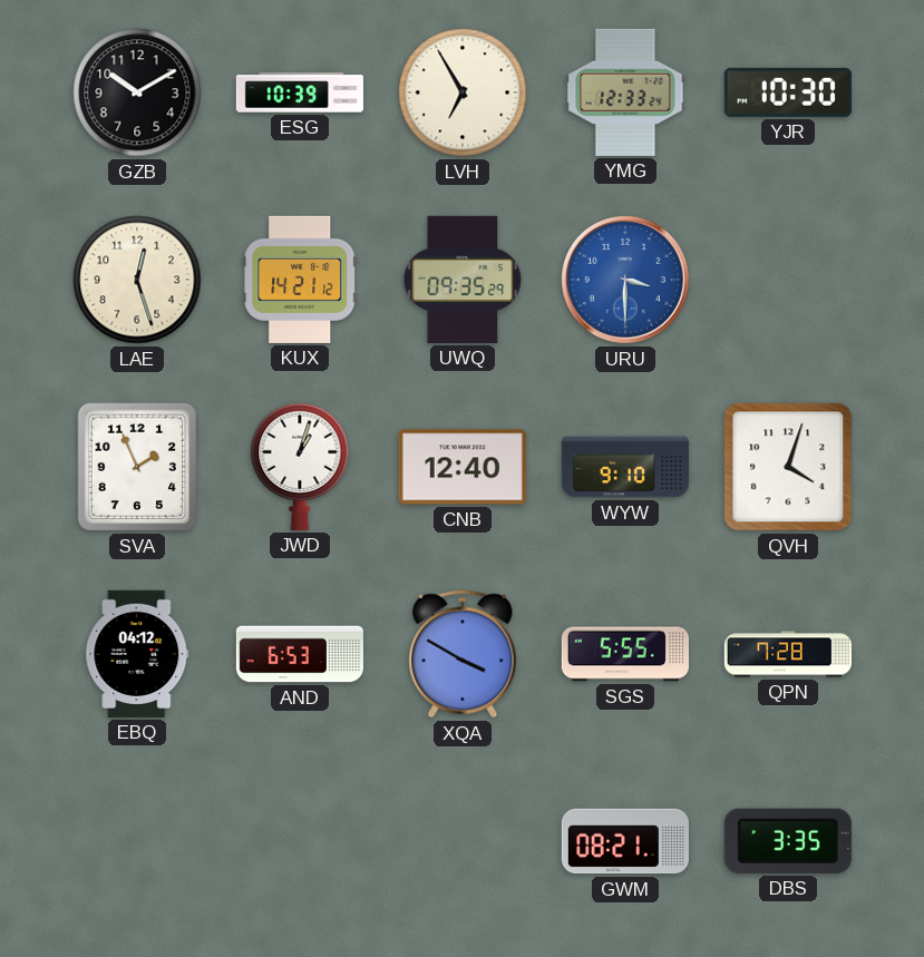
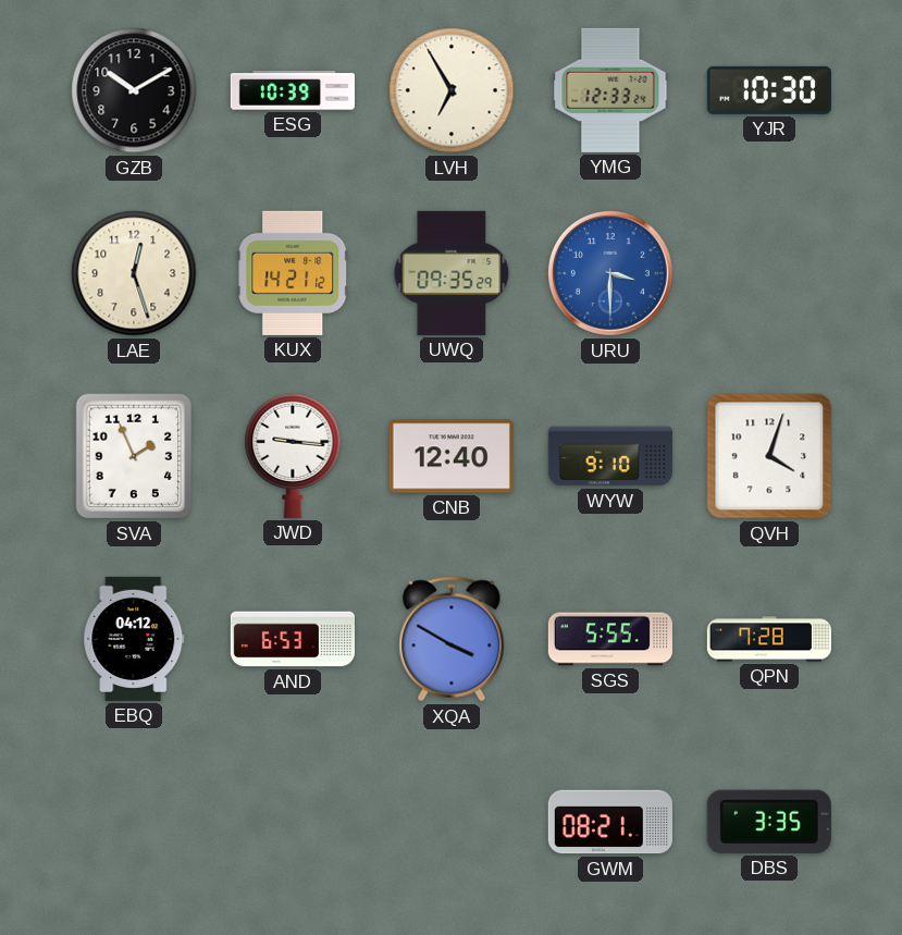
JWD: 1:03 -> 9:16 (293, 456)
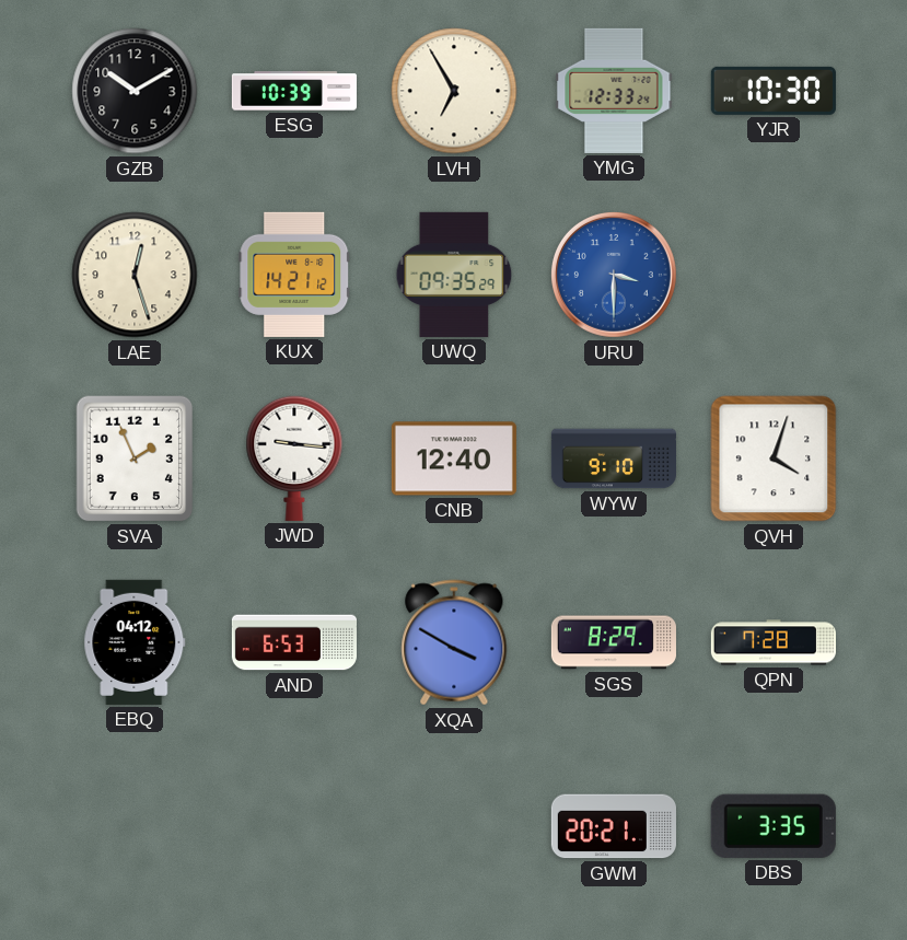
SGS: 5:55 -> 8:29 (614, 642)
GWM: 08:21 -> 20:21 (614, 826)
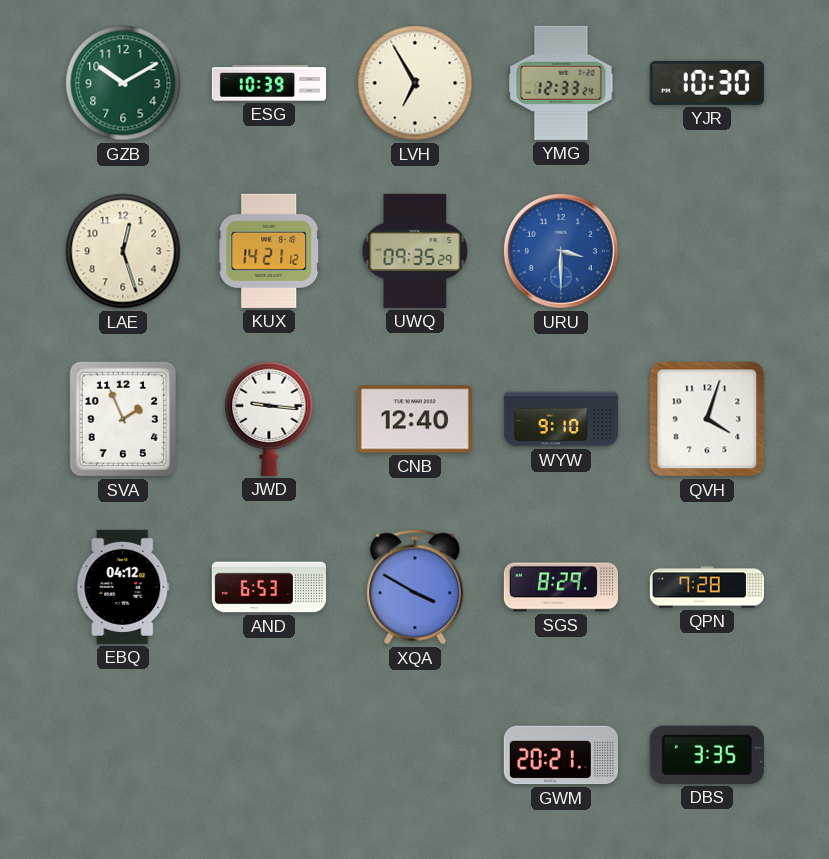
GZB dial: black -> green (123, 83)
